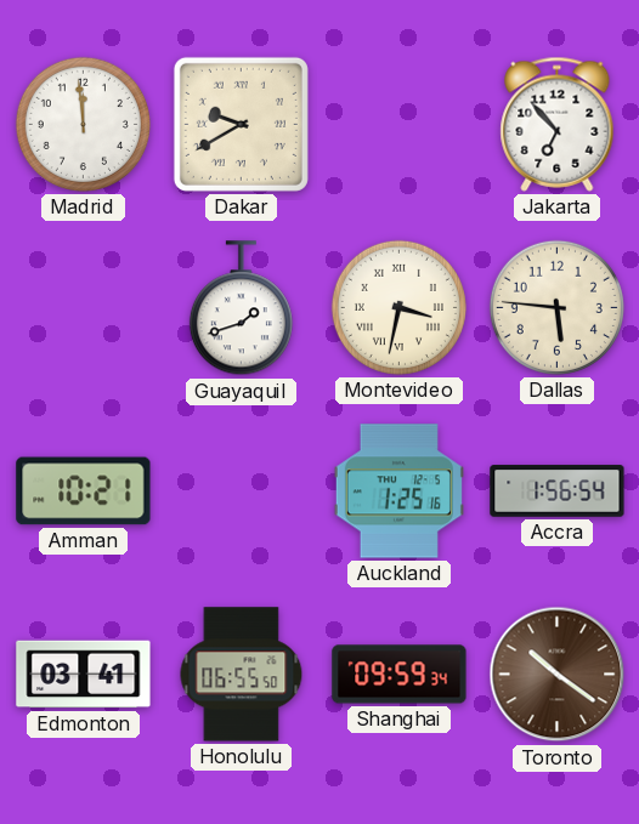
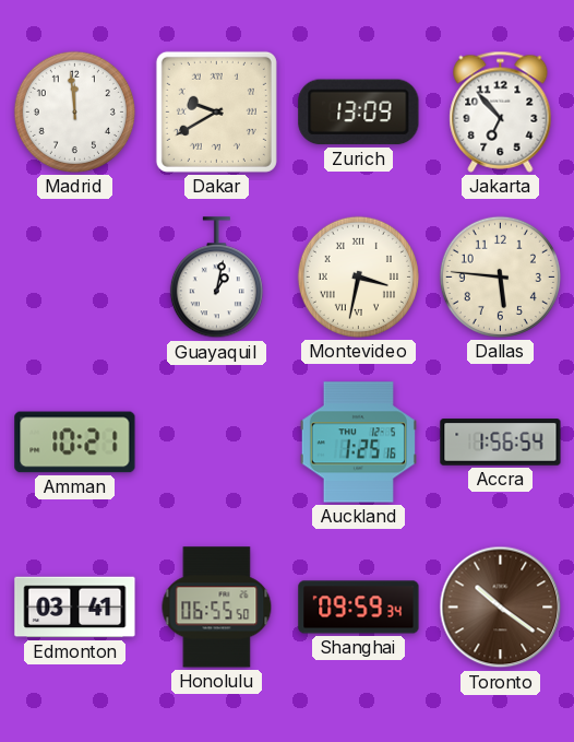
Zurich: none -> 13:09 (359, 113)
Guayaquil: 1:42 -> 1:02 (216, 278)
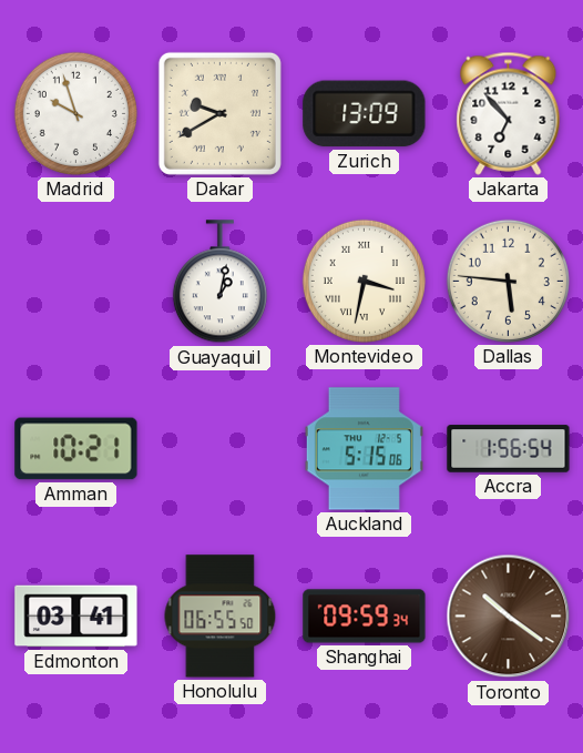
Madrid: 11:59 -> 9:57 (75, 113)
Auckland: 1:25 -> 5:15 (364, 449)
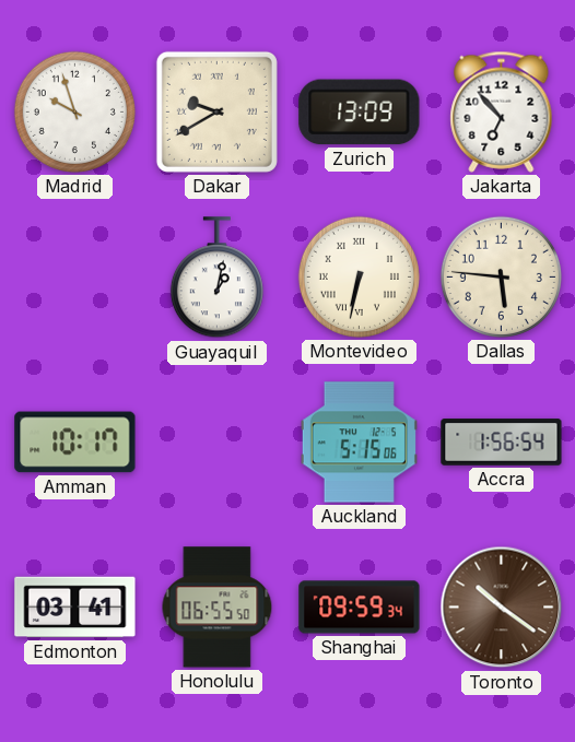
Montevideo: 3:32 -> 6:32 (359, 276)
Amman: 10:21 -> 10:17 (75, 443)
